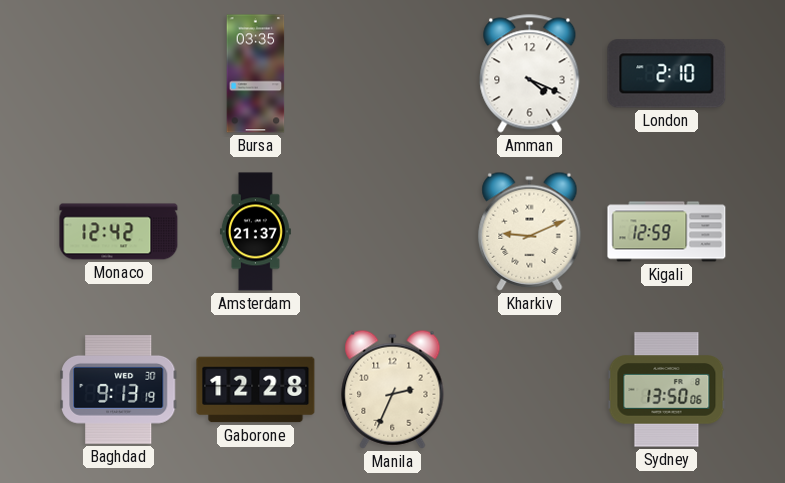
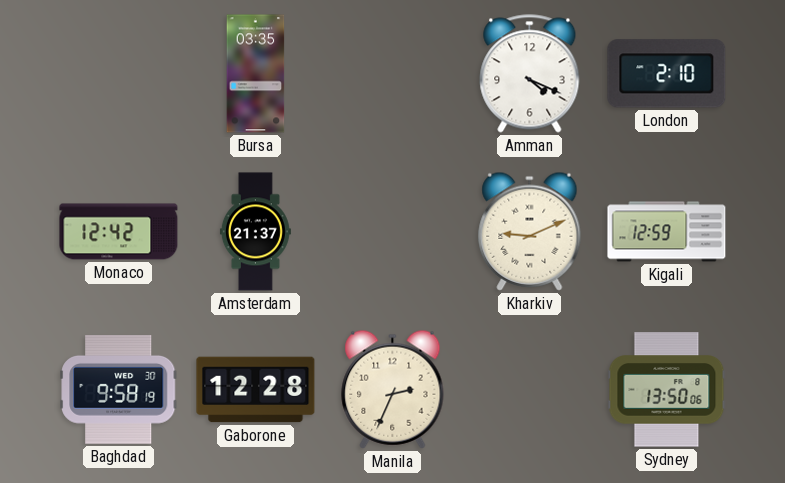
Baghdad: 9:13 -> 9:58 (119, 390)
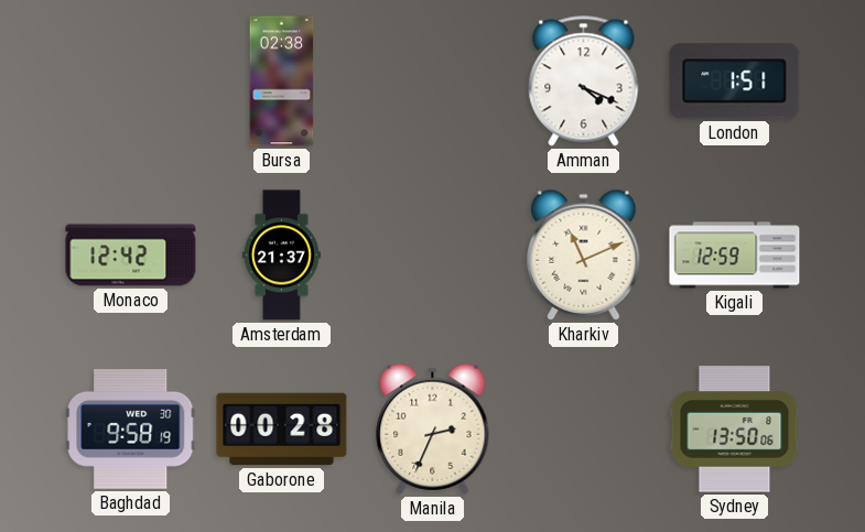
Bursa: 03:35 -> 02:38 (282, 82)
London: 2:10 -> 1:51 (735, 82)
Kharkiv: 9:11 -> 11:11 (584, 254)
Gaborone: 12:28 -> 00:28 (282, 430)
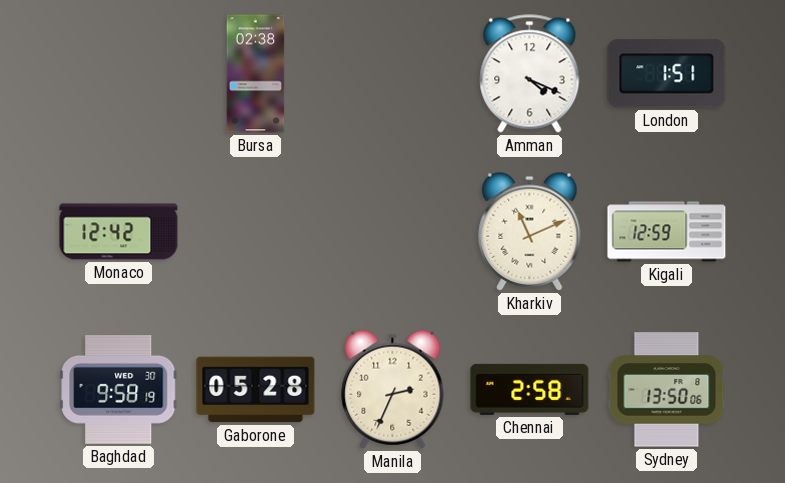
Amsterdam: 21:37 -> none (281, 256)
Gaborone: 00:28 -> 05:28 (256, 390)
Chennai: none -> 2:58 (530, 389)
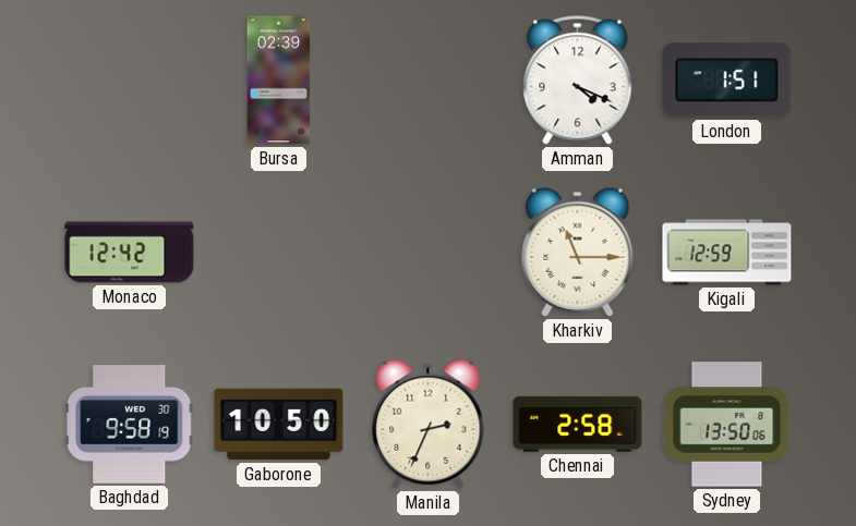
Bursa: 02:38 -> 02:39 (279, 81)
Kharkiv: 11:11 -> 11:15 (578, 252)
Gaborone: 05:28 -> 10:50 (279, 425)
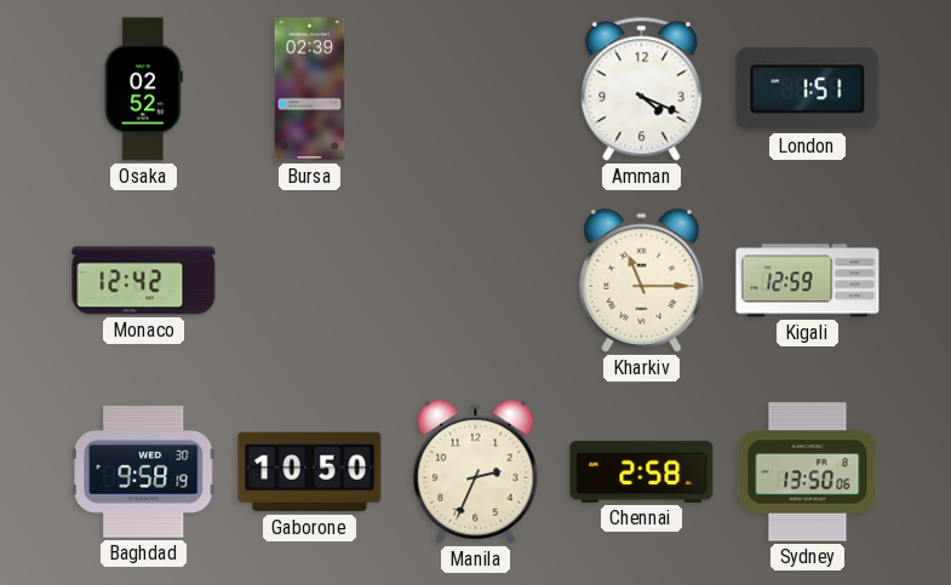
Osaka: none -> 02:52 (143, 90)
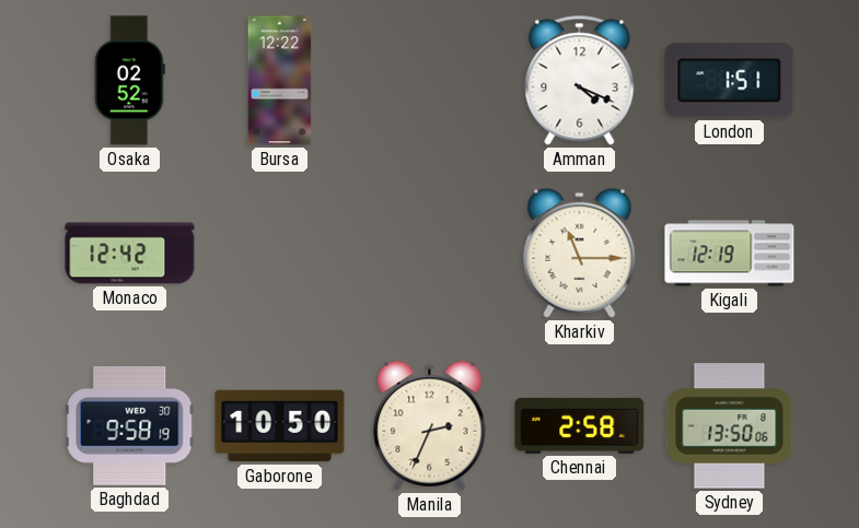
Bursa: 02:39 -> 12:22 (280, 81)
Kigali: 12:59 -> 12:19 (730, 254)
